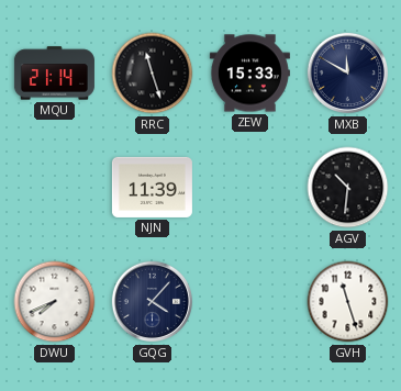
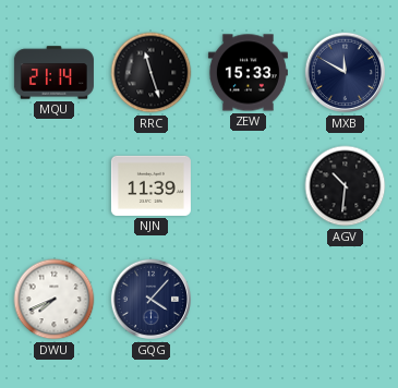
GVH: 11:27 -> none (348, 302)
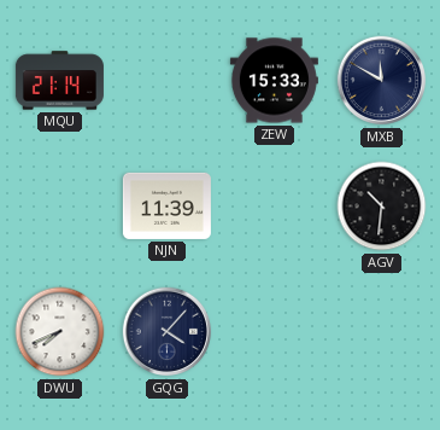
RRC: 11:27 -> none (152, 73)
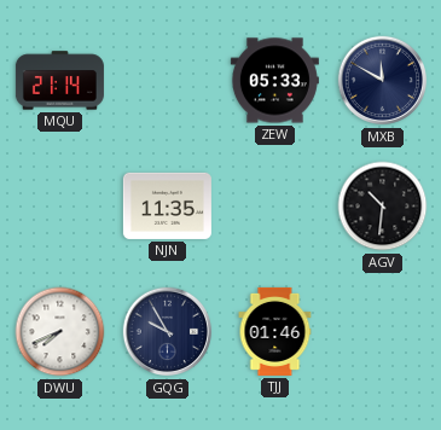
ZEW: 15:33 -> 05:33 (274, 81)
NJN: 11:39 -> 11:35 (167, 205)
GQG: 4:07 -> 9:55 (168, 332)
TJJ: none -> 01:46 (275, 331)
